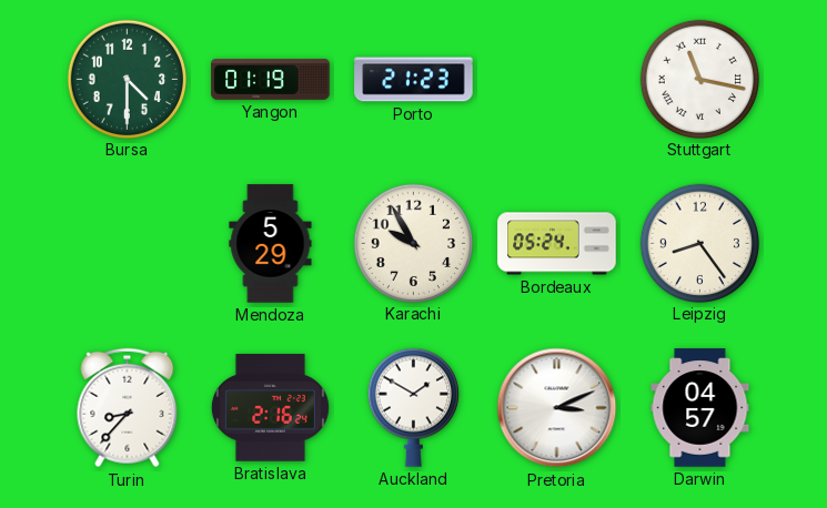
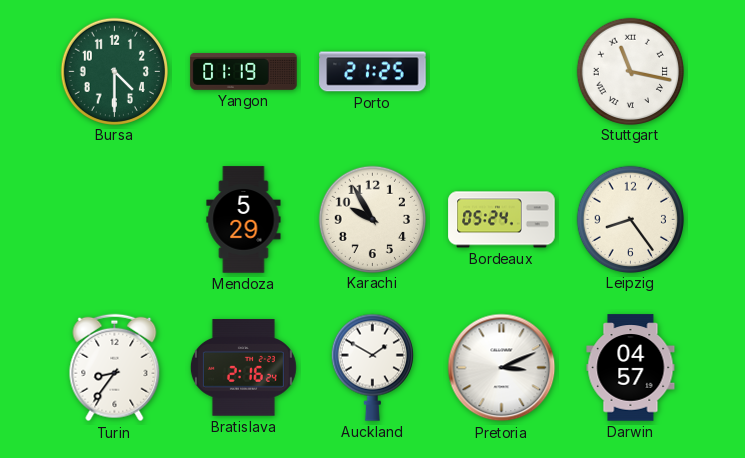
Porto: 21:23 -> 21:25 (373, 72)
Turin: 8:37 -> 8:36 (115, 368)
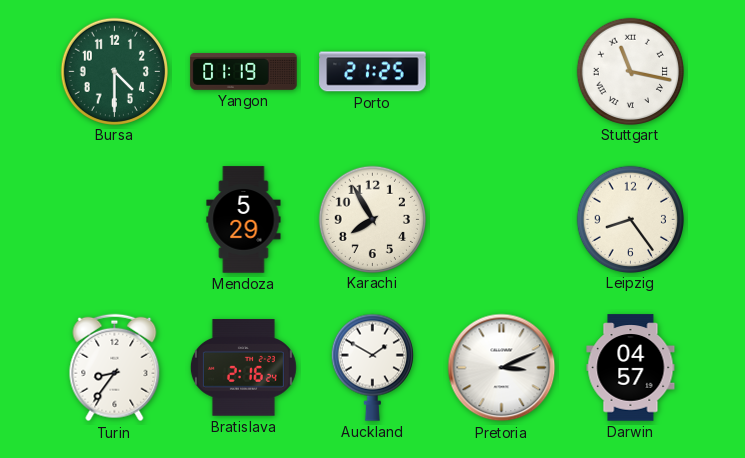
Karachi: 9:55 -> 7:55 (372, 219)
Bordeaux: 05:24 -> none (502, 220)
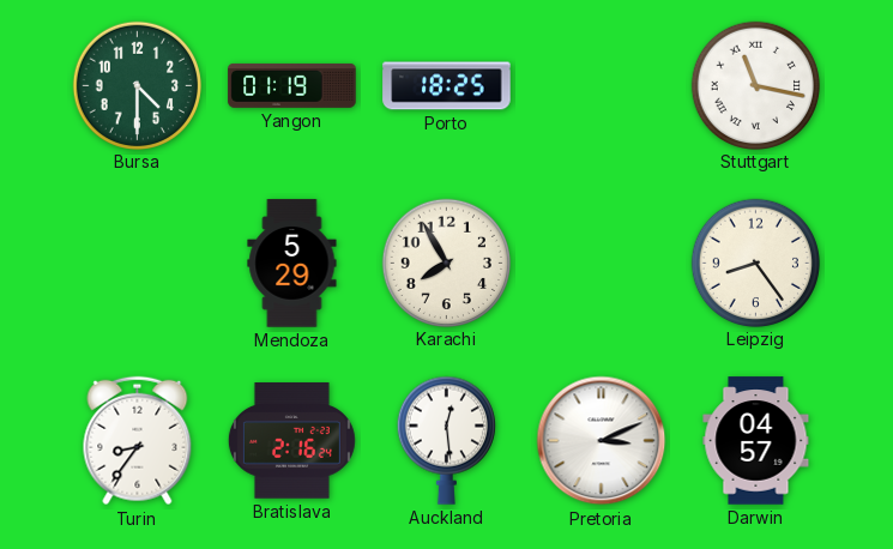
Porto: 21:25 -> 18:25 (447, 86)
Auckland: 1:50 -> 12:29 (446, 440)
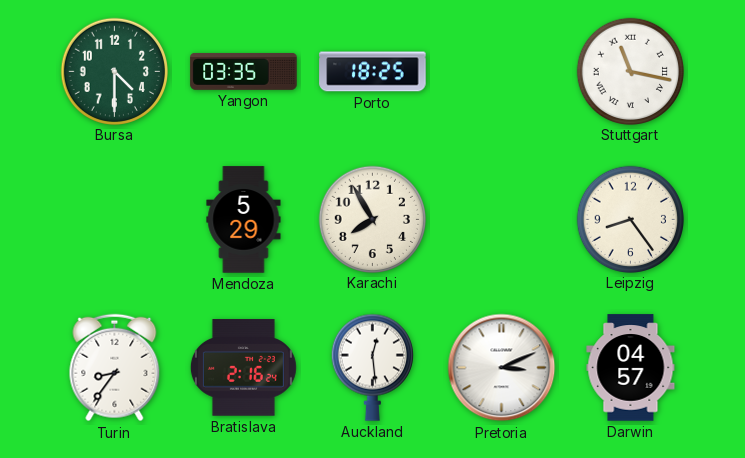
Yangon: 01:19 -> 03:35 (244, 71)
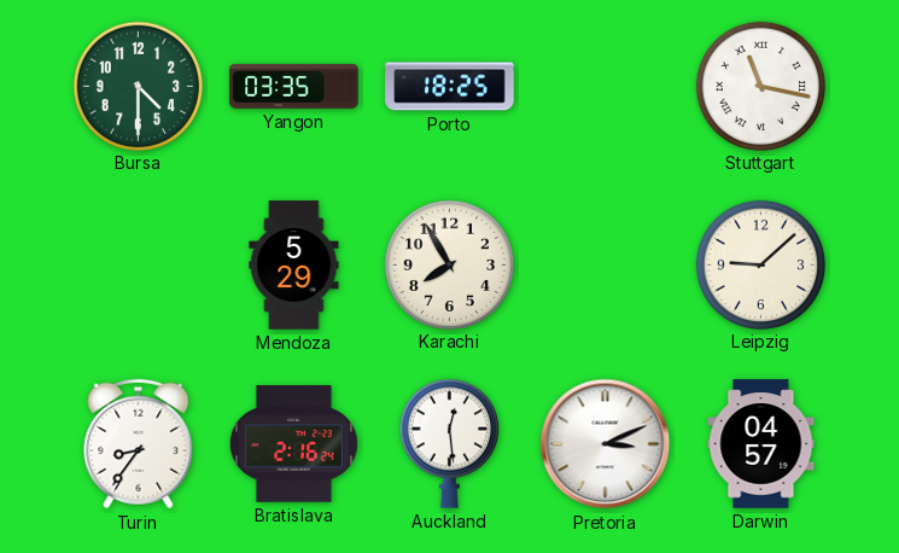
Leipzig: 8:24 -> 9:08 (760, 264)
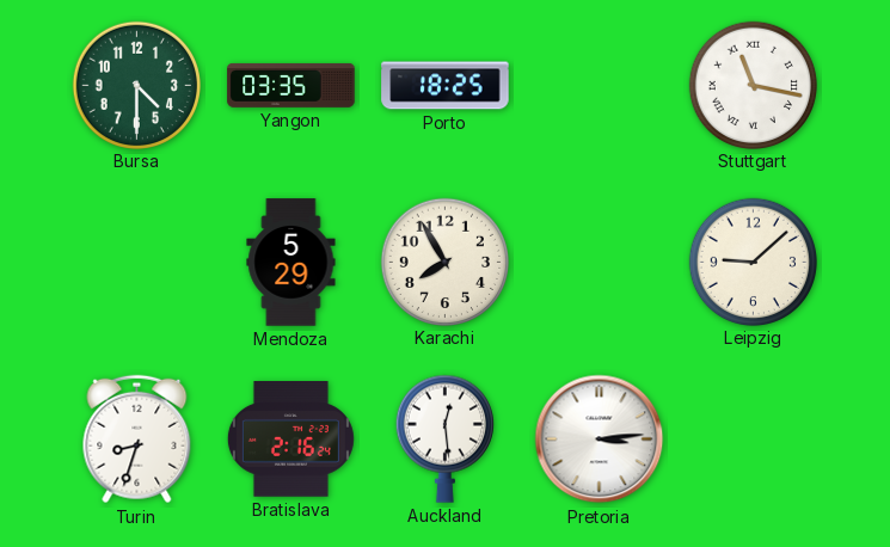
Turin: 8:36 -> 8:33 (137, 440)
Pretoria: 3:11 -> 3:14 (600, 440)
Darwin: 04:57 -> none (761, 444)
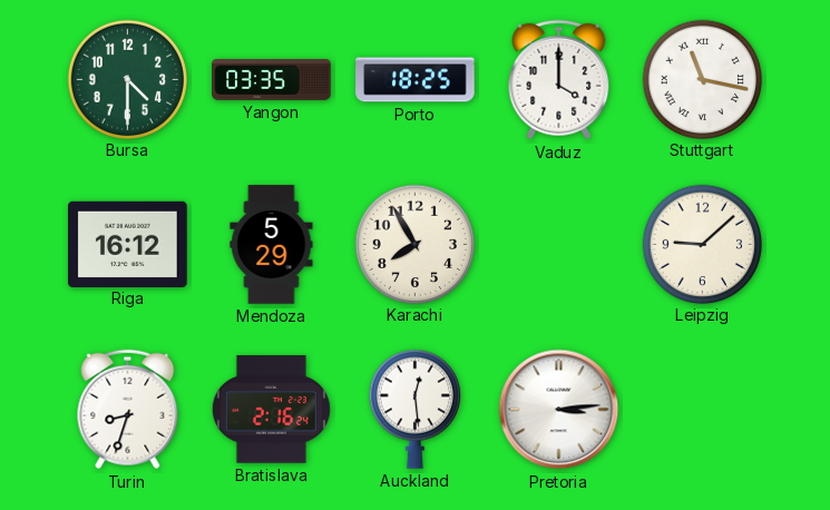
Vaduz: none -> 4:00 (559, 80)
Riga: none -> 16:12 (128, 244)
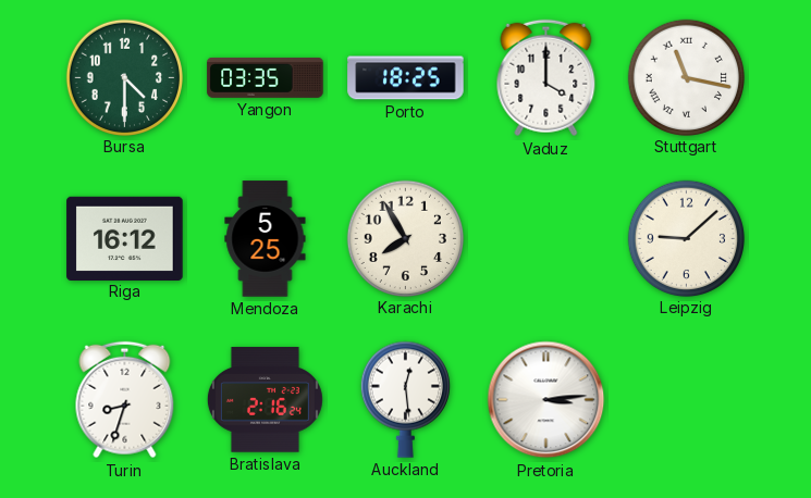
Mendoza: 5:29 -> 5:25 (266, 239)
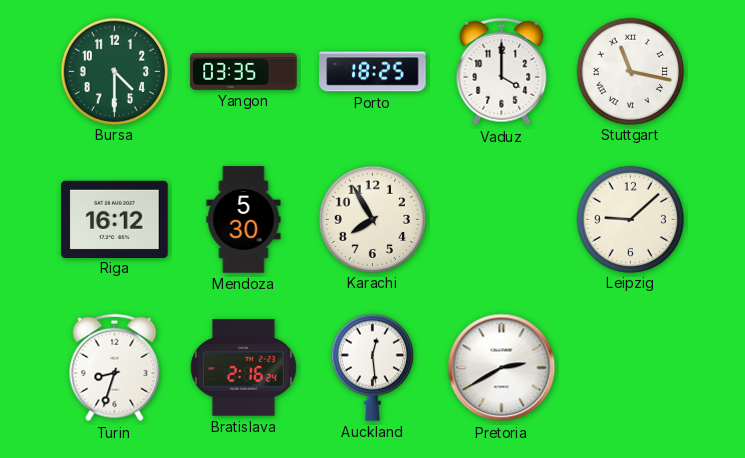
Mendoza: 5:25 -> 5:30 (244, 220)
Pretoria: 3:14 -> 2:40 (502, 368)
